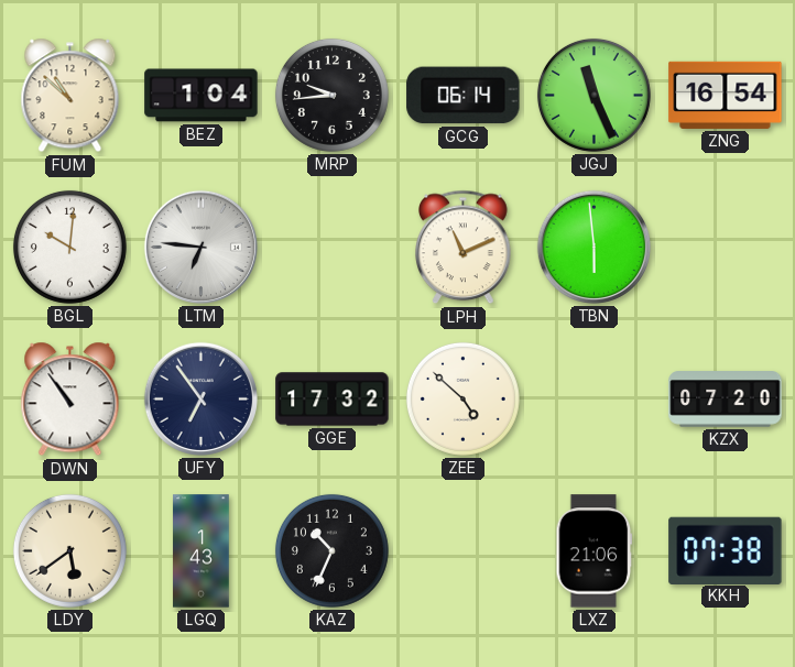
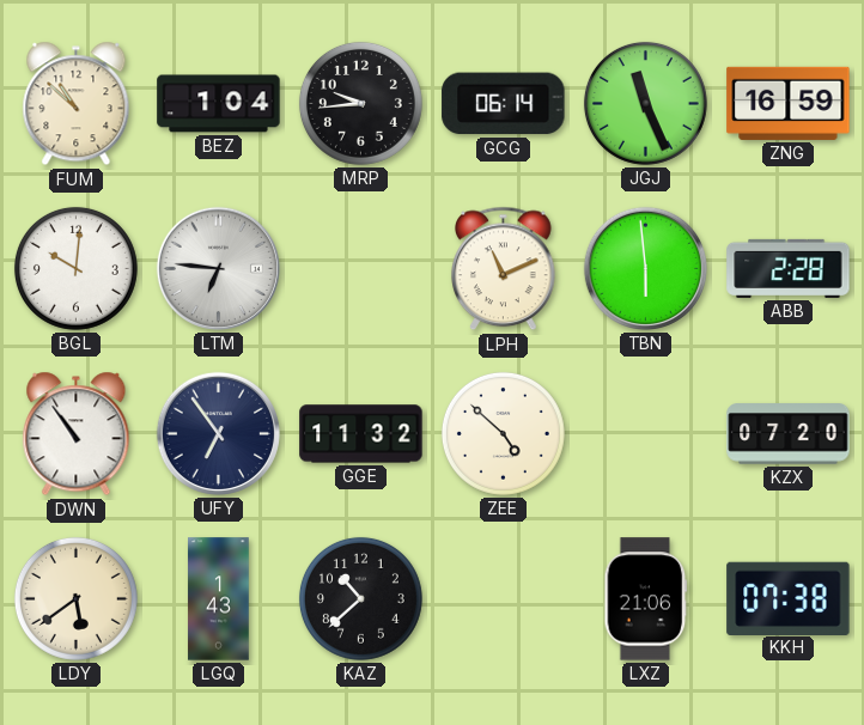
ZNG: 16:54 -> 16:59 (789, 103)
ABB: none -> 2:28 (789, 268)
GGE: 17:32 -> 11:32 (361, 434)
KAZ: 10:34 -> 10:38 (360, 598)
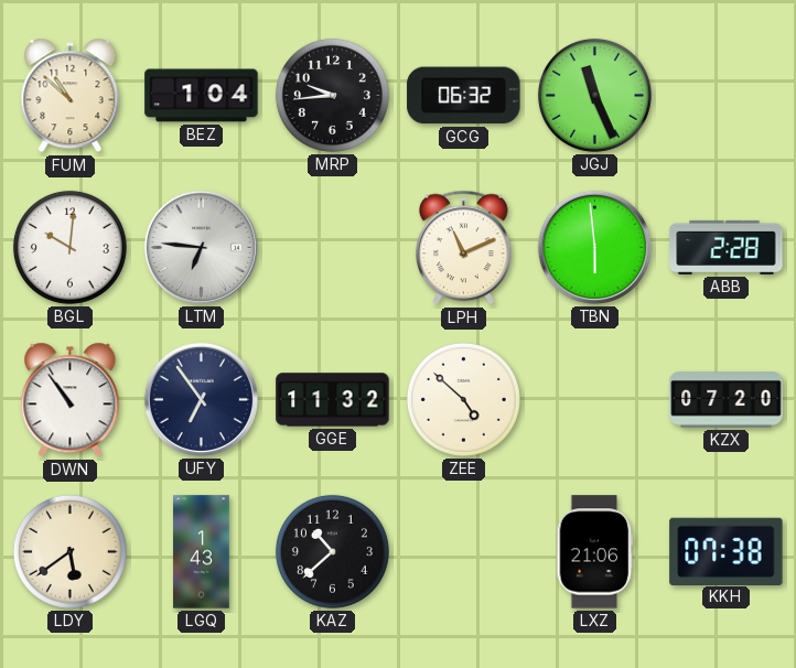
GCG: 06:14 -> 06:32 (464, 96)
ZNG: 16:59 -> none (789, 103)
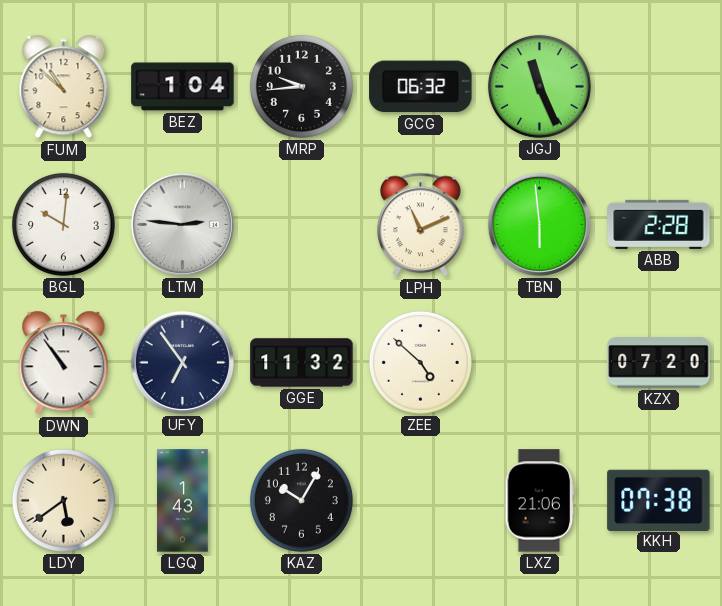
LTM: 6:46 -> 2:46 (182, 224)
KAZ: 10:38 -> 10:05 (301, 500)
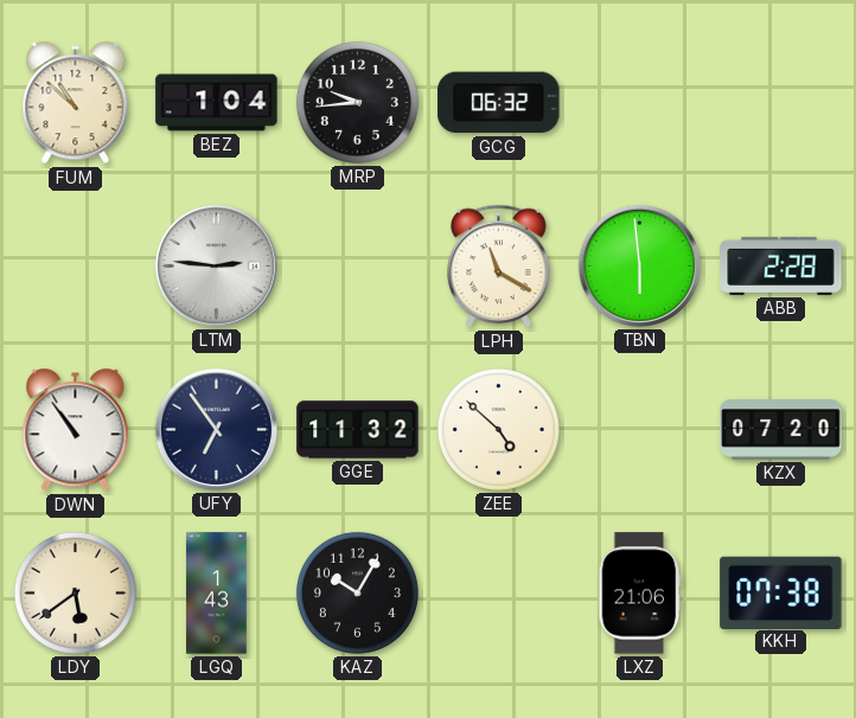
JGJ: 11:26 -> none (539, 86)
BGL: 10:01 -> none (63, 224)
LPH: 11:11 -> 11:20 (499, 267)
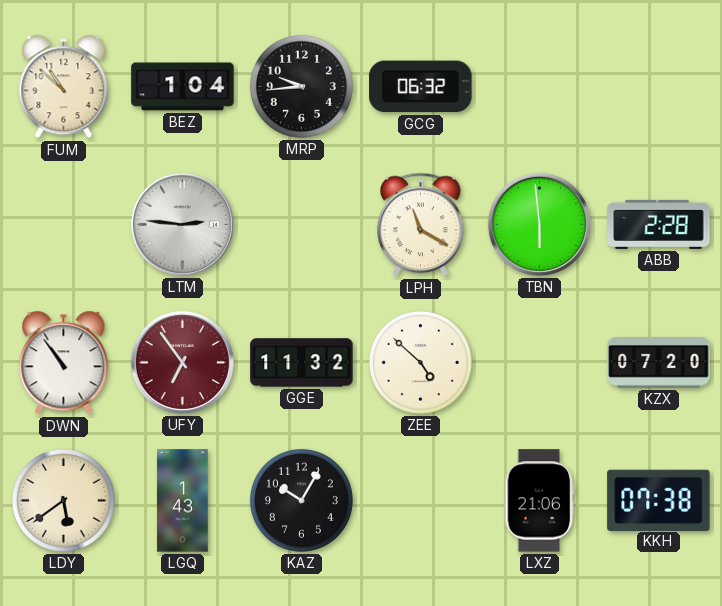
UFY dial: navy -> burgundy (182, 362)
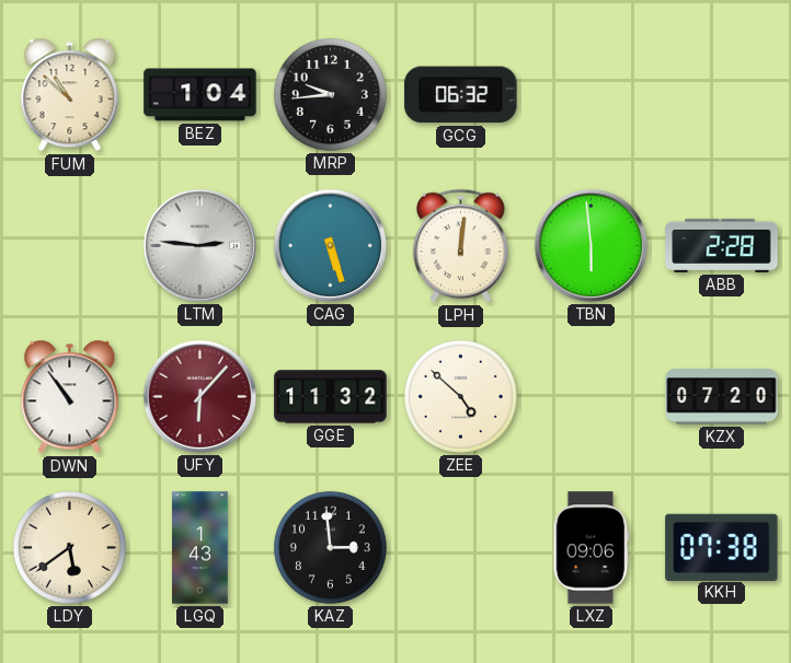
CAG: none -> 5:27 (330, 245)
LPH: 11:20 -> 12:01 (461, 246)
UFY: 6:54 -> 6:07 (199, 396)
KAZ: 10:05 -> 2:59 (330, 547)
LXZ: 21:06 -> 09:06 (592, 548)
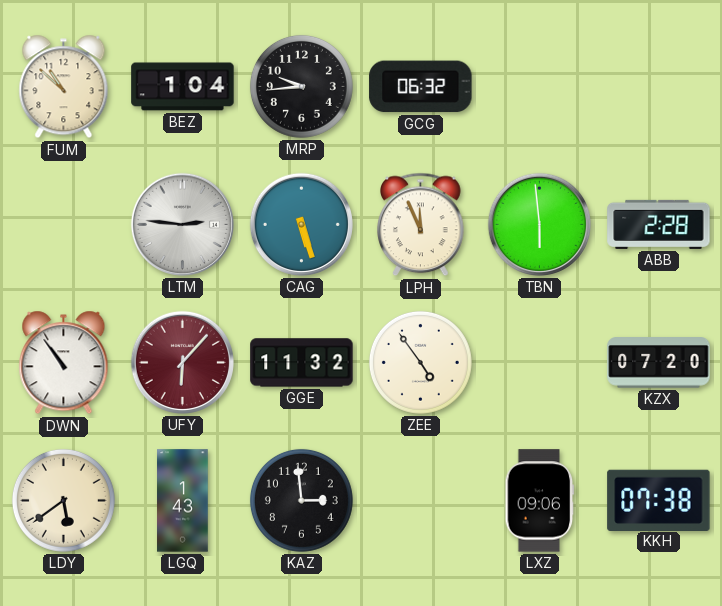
LPH: 12:01 -> 11:56 (421, 225)
ZEE: 4:52 -> 4:54 (420, 362)
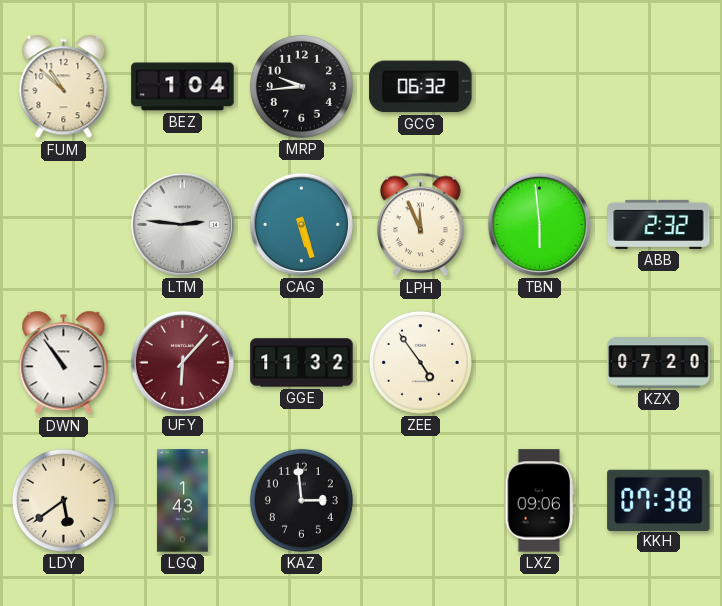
ABB: 2:28 -> 2:32 (659, 224)
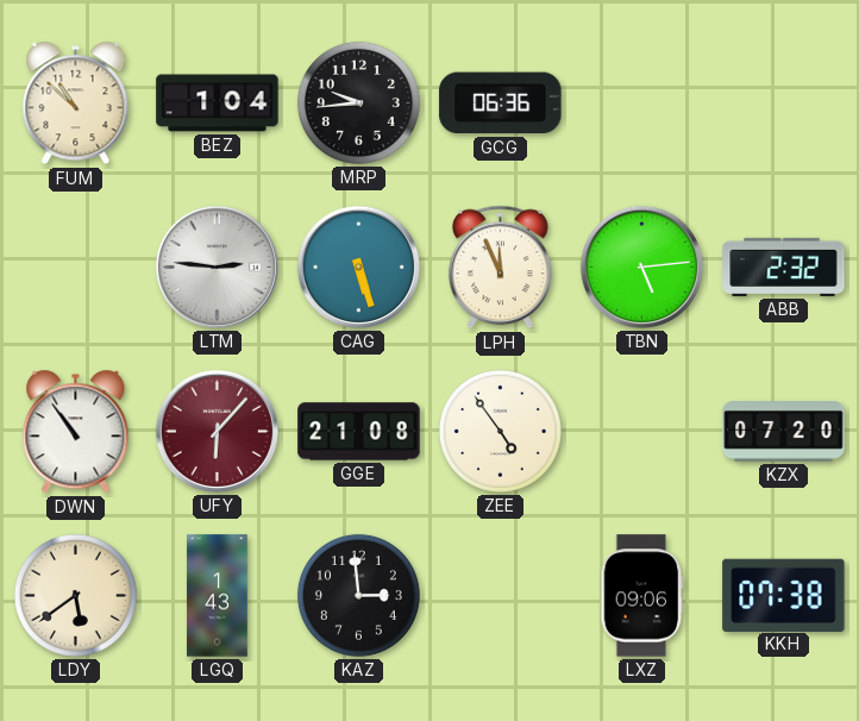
GCG: 06:32 -> 06:36 (501, 104)
TBN: 5:59 -> 5:14 (641, 267)
GGE: 11:32 -> 21:08 (359, 432)
